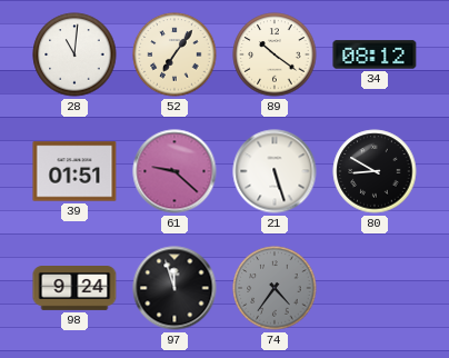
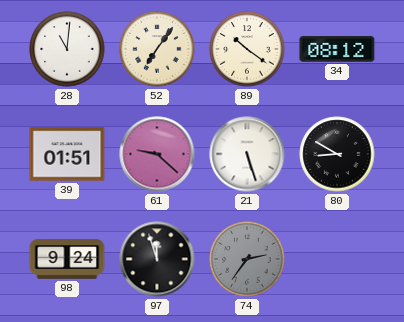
74: 4:36 -> 2:36 (247, 259)
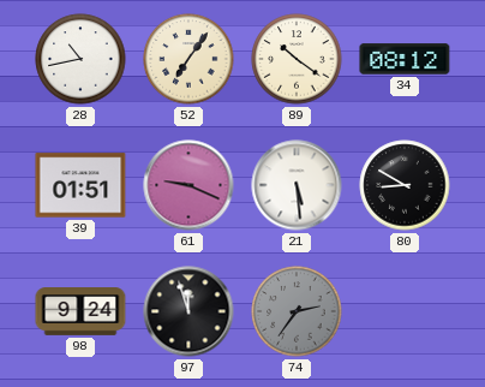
28: 11:01 -> 10:43 (80, 59)
61: 9:22 -> 9:19 (188, 185)
21: 5:27 -> 5:29 (297, 185)
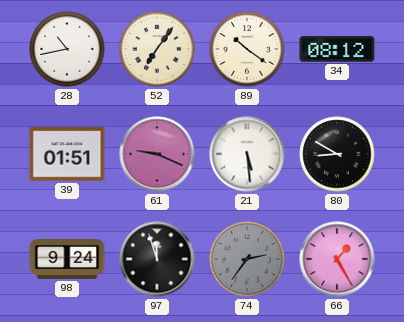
66: none -> 1:25 (337, 259)
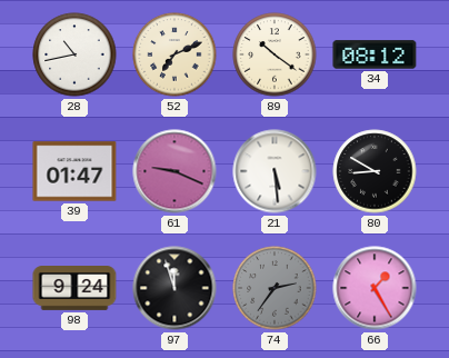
52: 7:06 -> 7:11 (174, 54)
39: 01:51 -> 01:47 (74, 171)
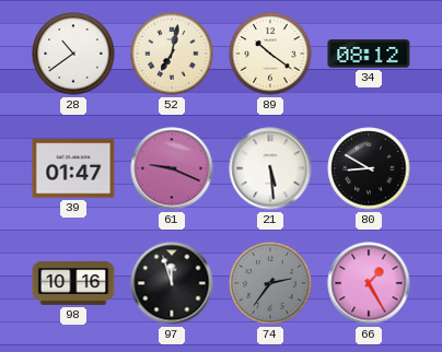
28: 10:43 -> 10:39 (73, 54)
52: 7:11 -> 7:02 (172, 54)
98: 9:24 -> 10:16 (73, 284)
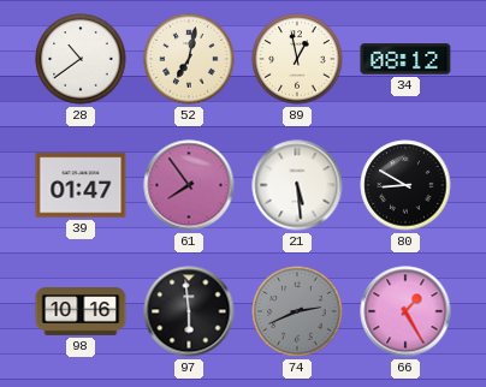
89: 10:21 -> 12:58 (297, 59)
61: 9:19 -> 7:54 (189, 185)
97: 11:57 -> 5:59 (189, 311)
74: 2:36 -> 2:41 (297, 311)
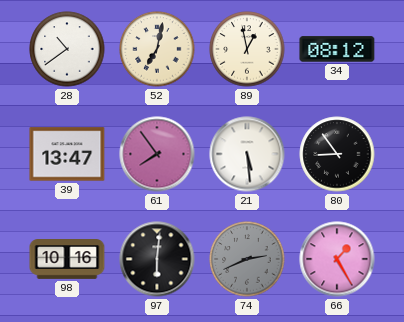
39: 01:47 -> 13:47 (67, 154)
80: 8:50 -> 8:54 (337, 154)
97: 5:59 -> 6:01 (157, 259)
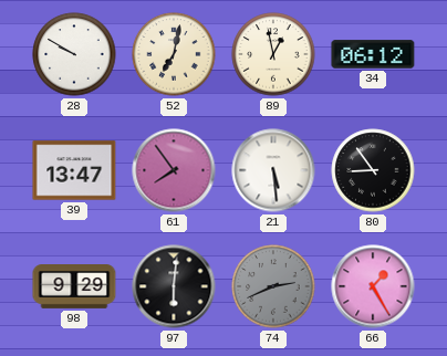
28: 10:39 -> 9:50 (74, 54)
34: 08:12 -> 06:12 (373, 54)
98: 10:16 -> 9:29 (74, 287)
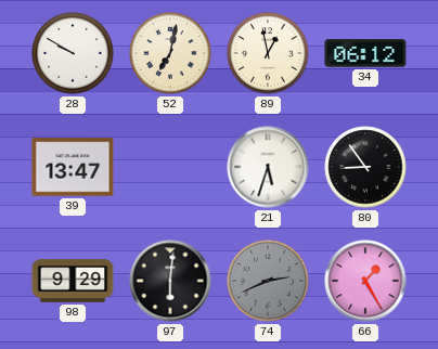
61: 7:54 -> none (174, 170)
21: 5:29 -> 5:33 (268, 167)
